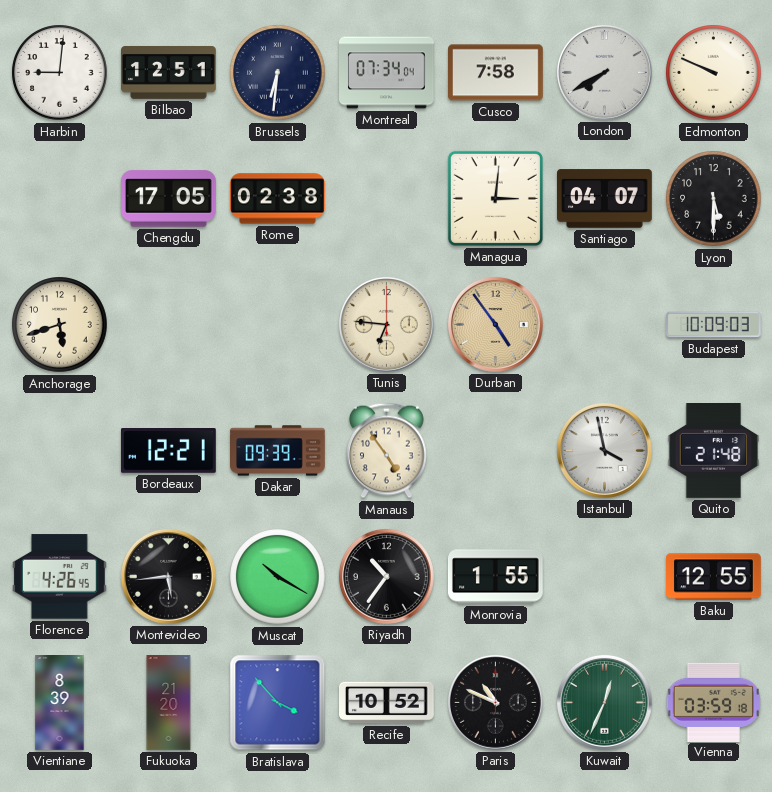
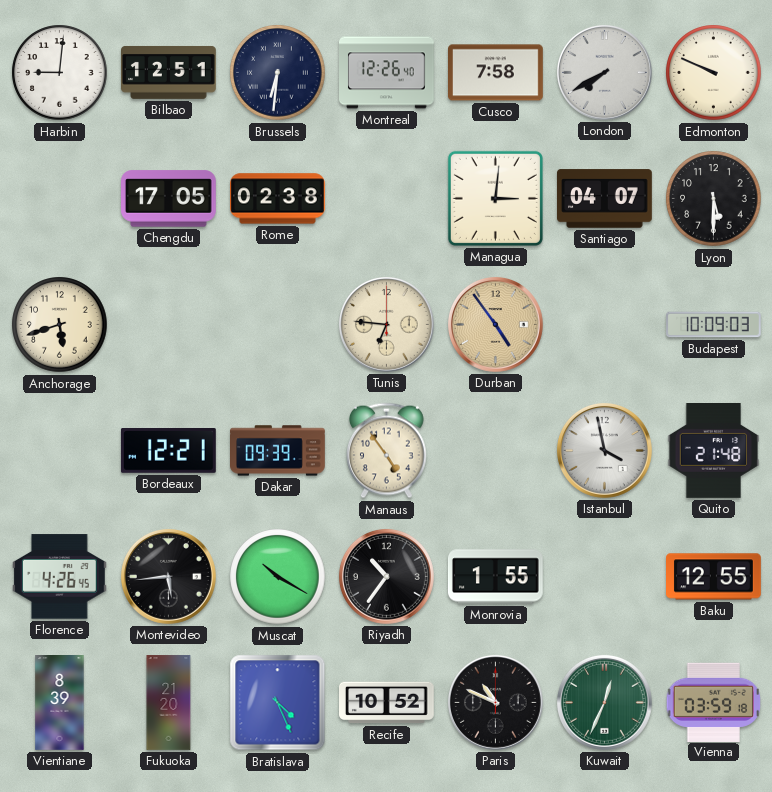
Montreal: 07:34 -> 12:26 (387, 73)
Bratislava: 3:53 -> 4:26 (278, 703)
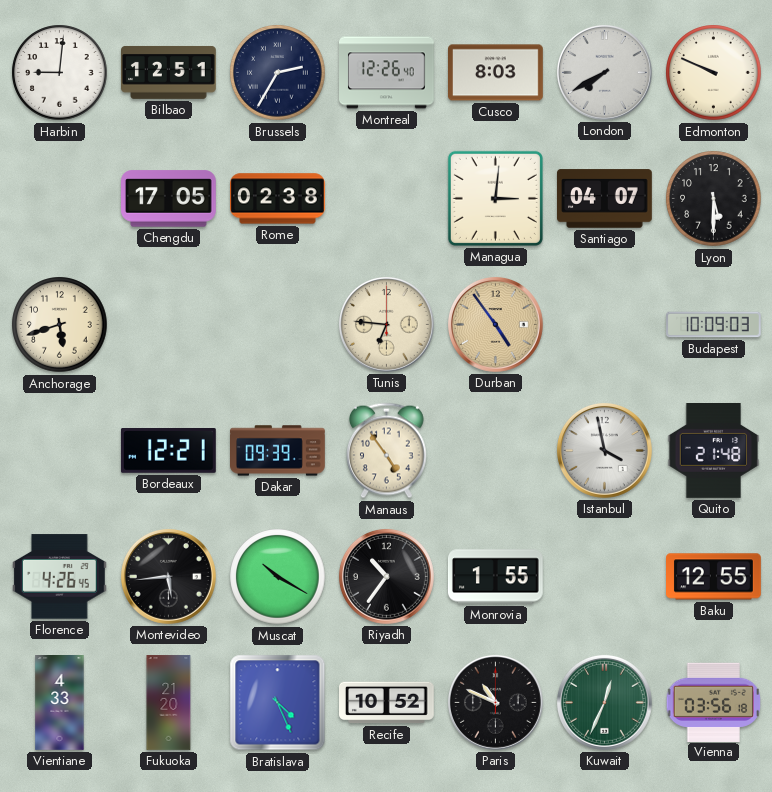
Brussels: 6:31 -> 2:35 (278, 73)
Cusco: 7:58 -> 8:03 (496, 73)
Vientiane: 8:39 -> 4:33 (60, 703)
Vienna: 03:59 -> 03:56 (713, 702)
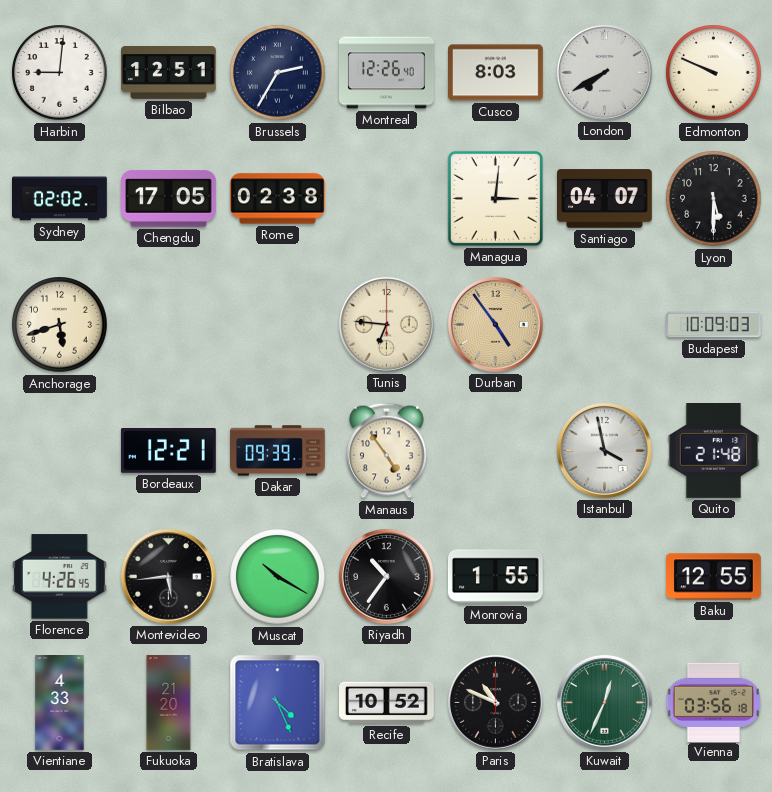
Sydney: none -> 02:02 (60, 199)
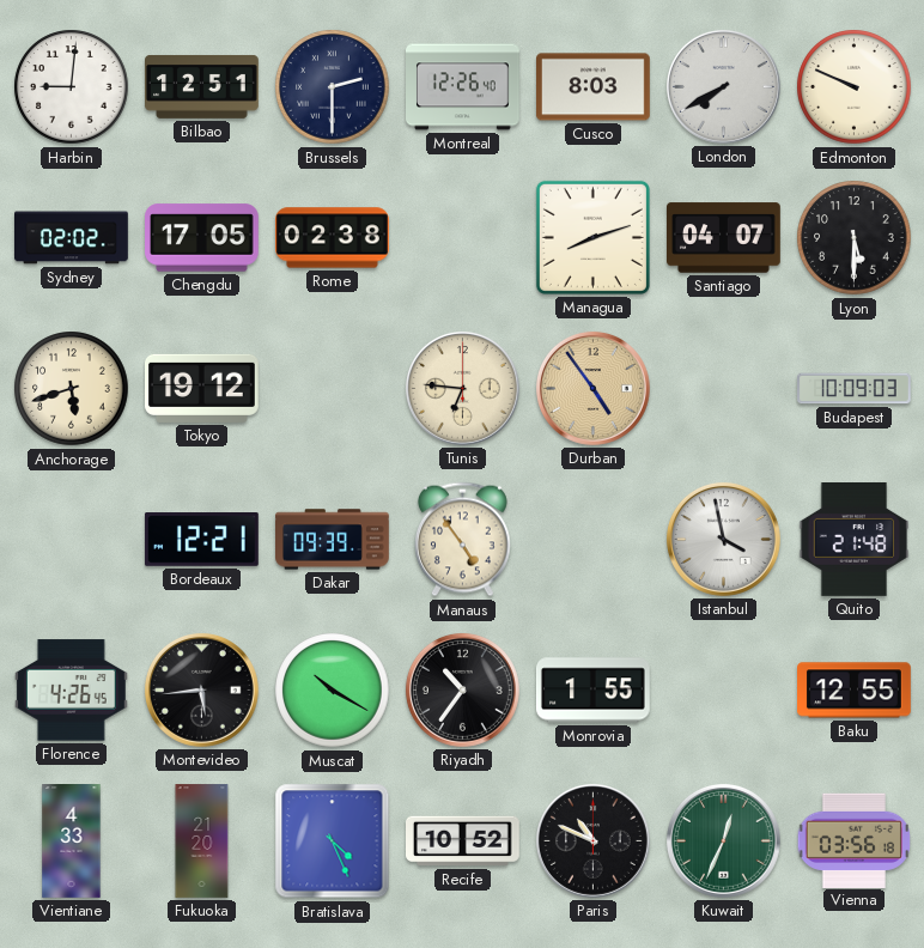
Brussels: 2:35 -> 2:30 (333, 87)
Managua: 3:01 -> 8:12 (592, 237)
Tokyo: none -> 19:12 (202, 388)
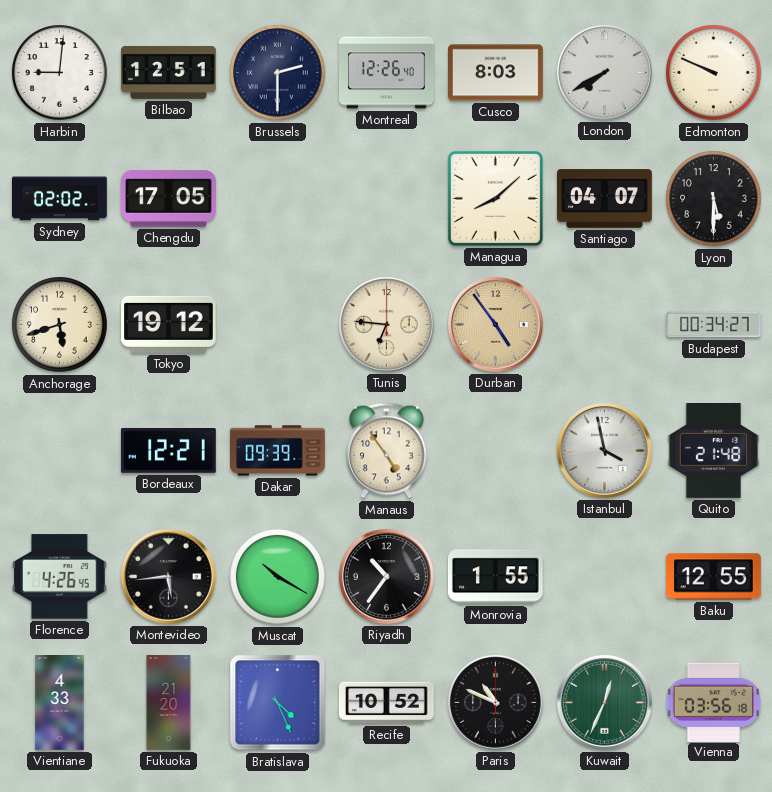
Rome: 02:38 -> none (333, 238)
Managua: 8:12 -> 8:08 (495, 198)
Budapest: 10:09 -> 00:34 (714, 325)
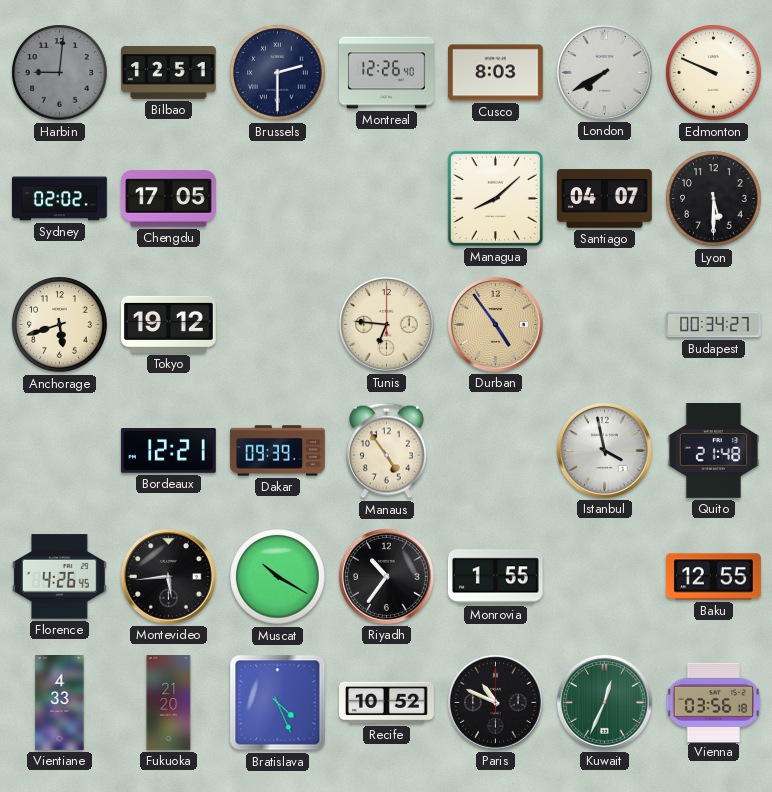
Harbin dial: white -> grey (60, 73)
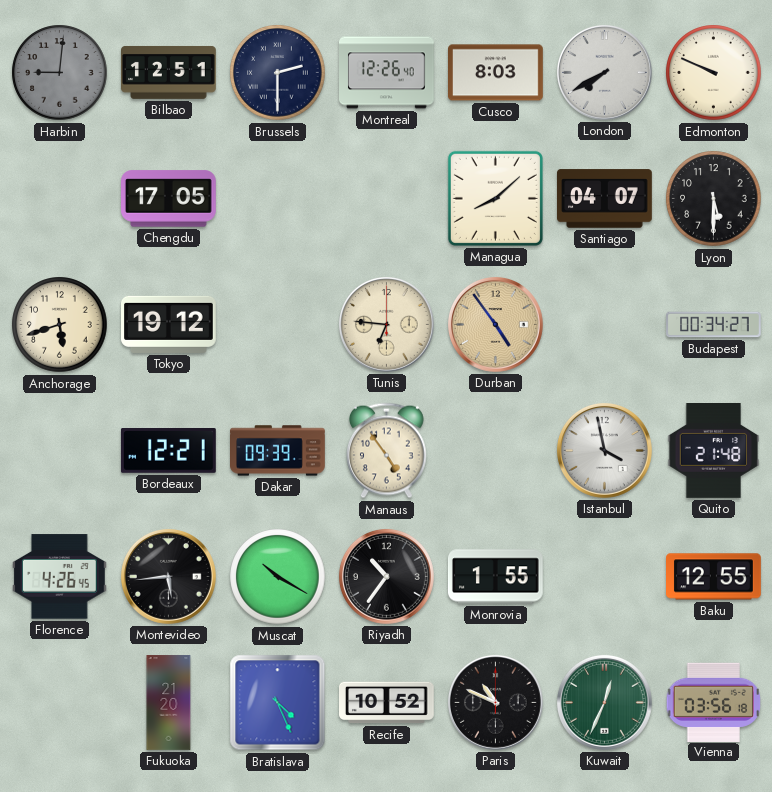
Sydney: 02:02 -> none (60, 199)
Vientiane: 4:33 -> none (60, 703)
